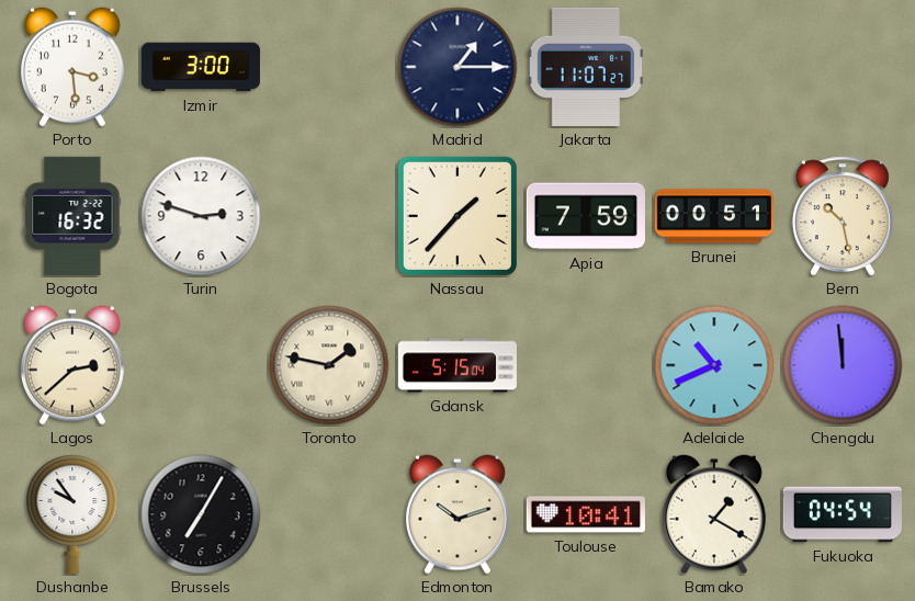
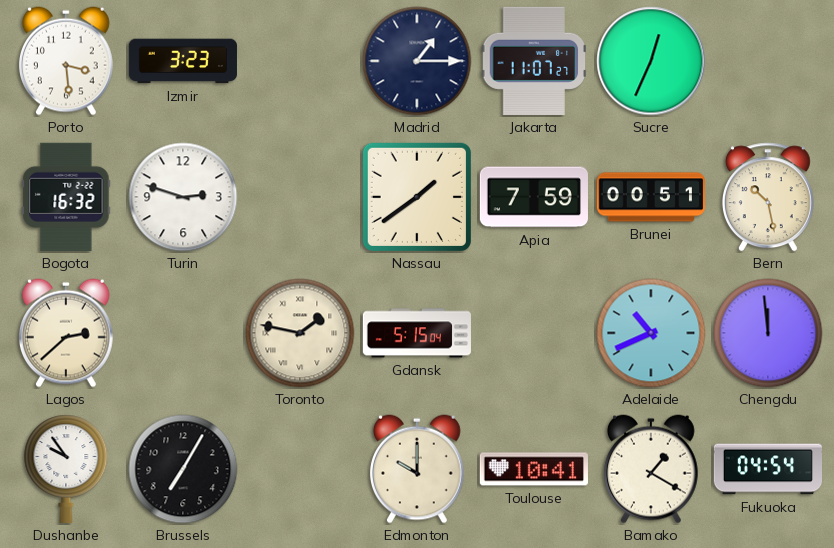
Izmir: 3:00 -> 3:23 (183, 61)
Sucre: none -> 12:34 (651, 61)
Nassau: 1:37 -> 1:39 (417, 197)
Edmonton: 10:12 -> 10:00 (417, 469)
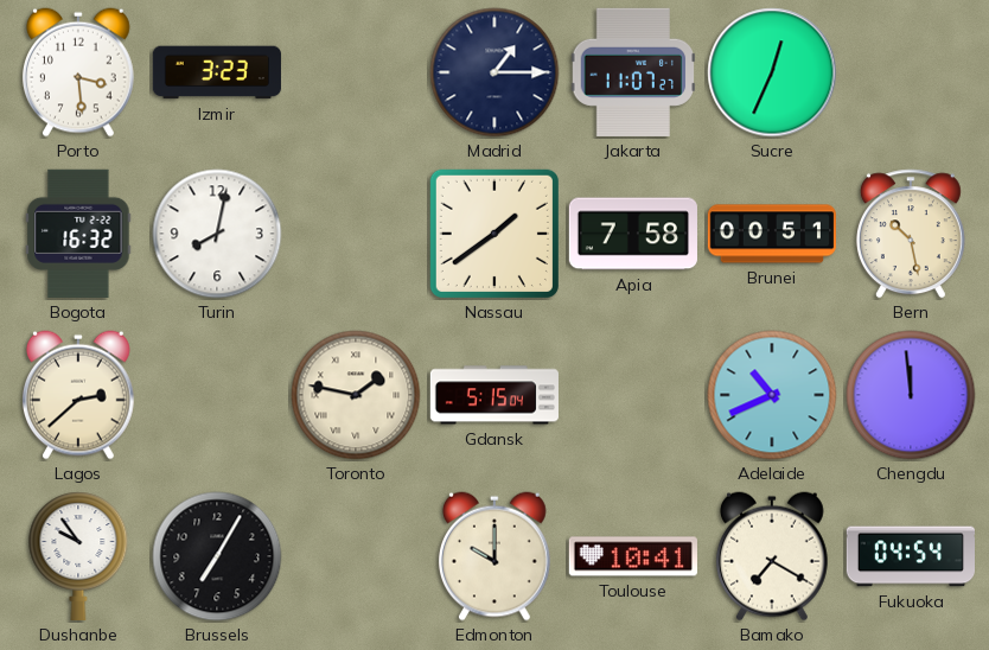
Turin: 2:48 -> 8:02 (217, 234)
Apia: 7:59 -> 7:58 (633, 234)
Bamako: 1:20 -> 7:20 (772, 556)
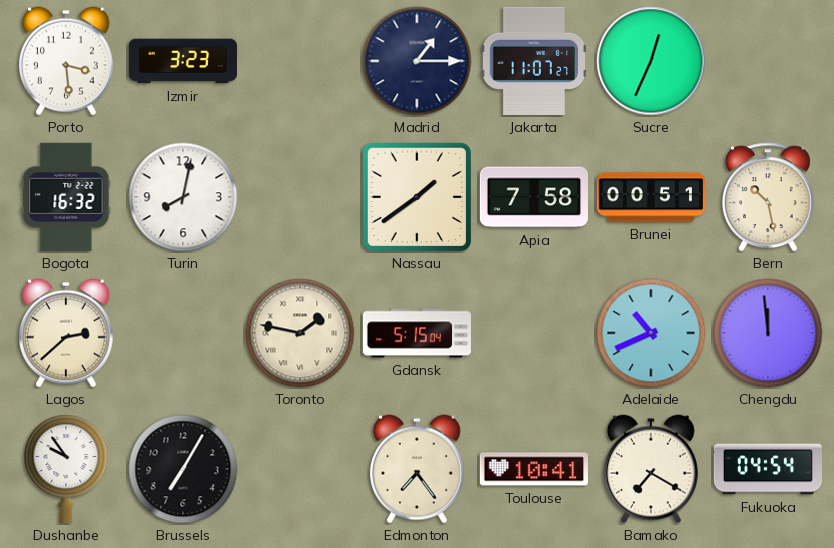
Edmonton: 10:00 -> 7:24 (417, 469)
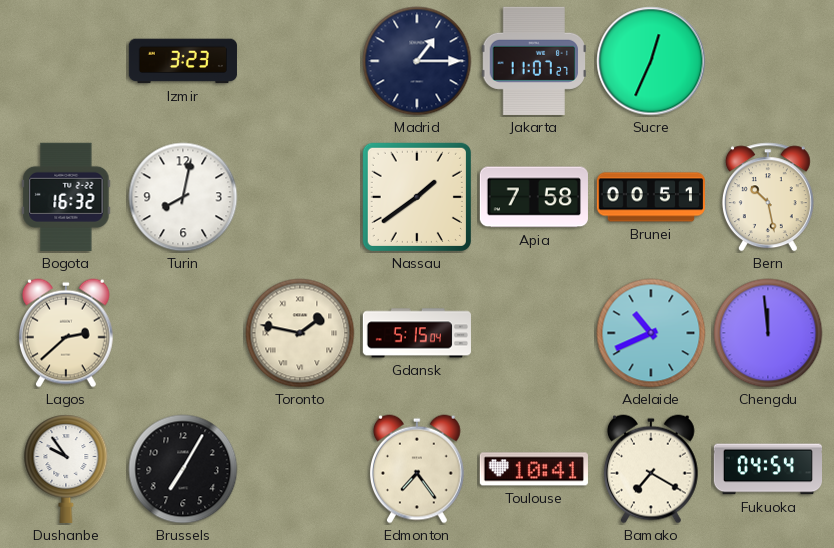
Porto: 3:29 -> none (66, 61)
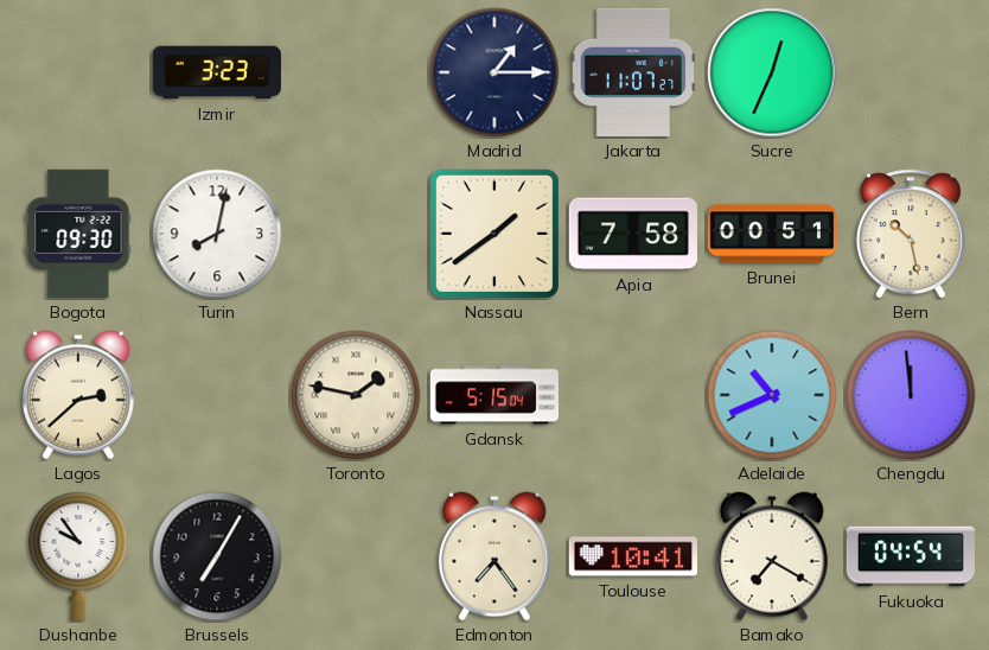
Bogota: 16:32 -> 09:30 (78, 234)
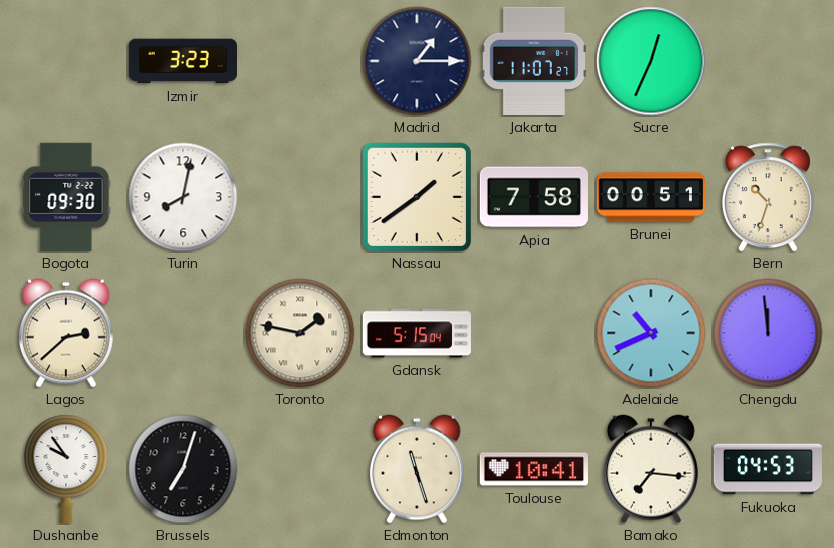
Bern: 10:28 -> 10:33 (768, 197)
Brussels: 7:05 -> 7:03 (183, 469)
Edmonton: 7:24 -> 11:27 (417, 469)
Bamako: 7:20 -> 7:16 (651, 469)
Fukuoka: 04:54 -> 04:53 (767, 469)
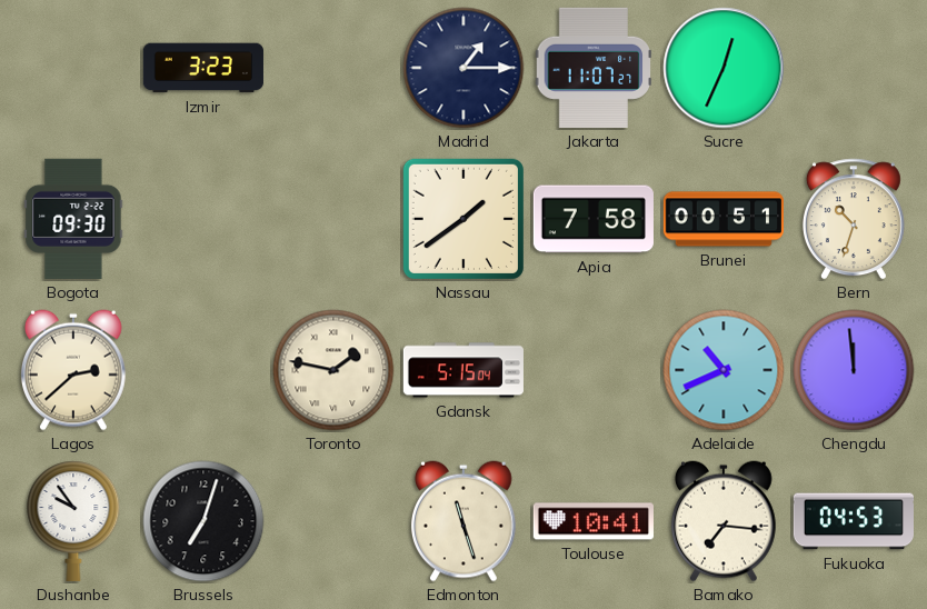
Turin: 8:02 -> none (183, 197)
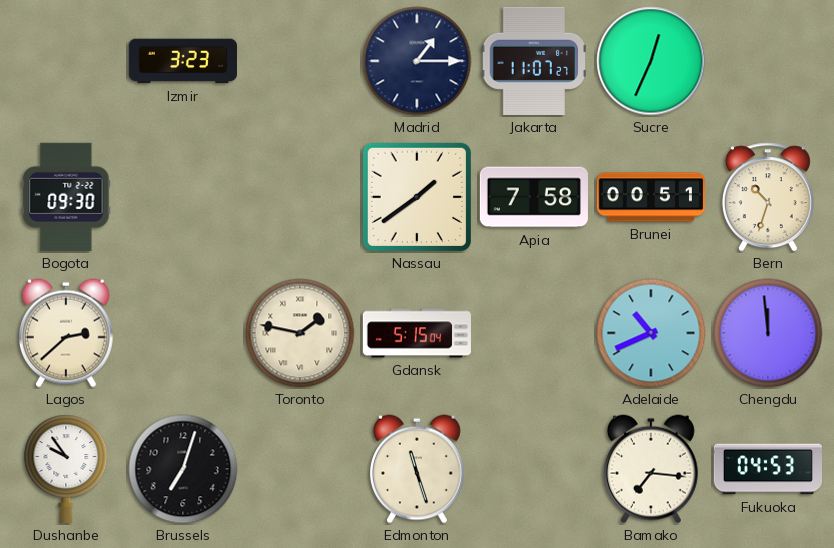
Toulouse: 10:41 -> none (594, 521)
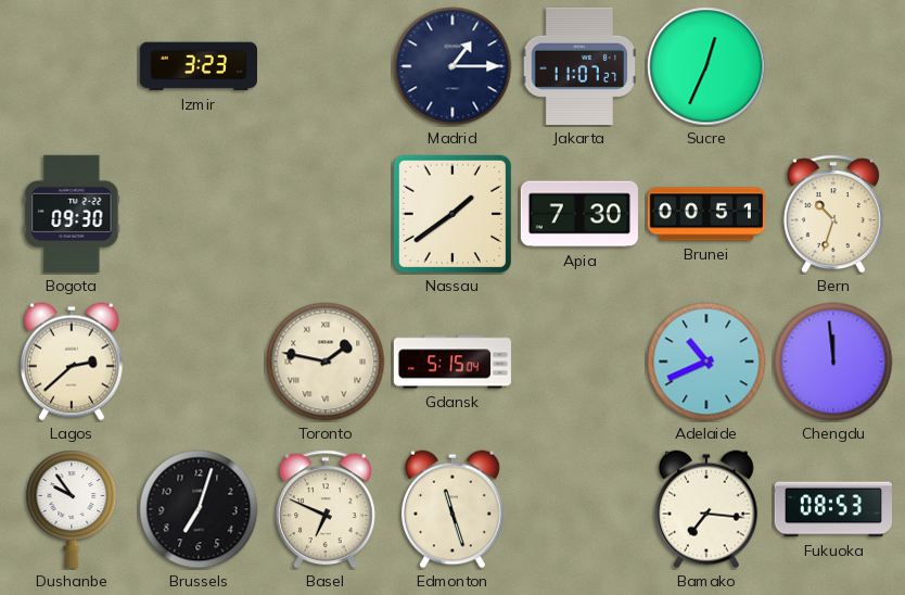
Apia: 7:58 -> 7:30 (579, 214)
Basel: none -> 6:49 (326, 509)
Fukuoka: 04:53 -> 08:53 (832, 509)
